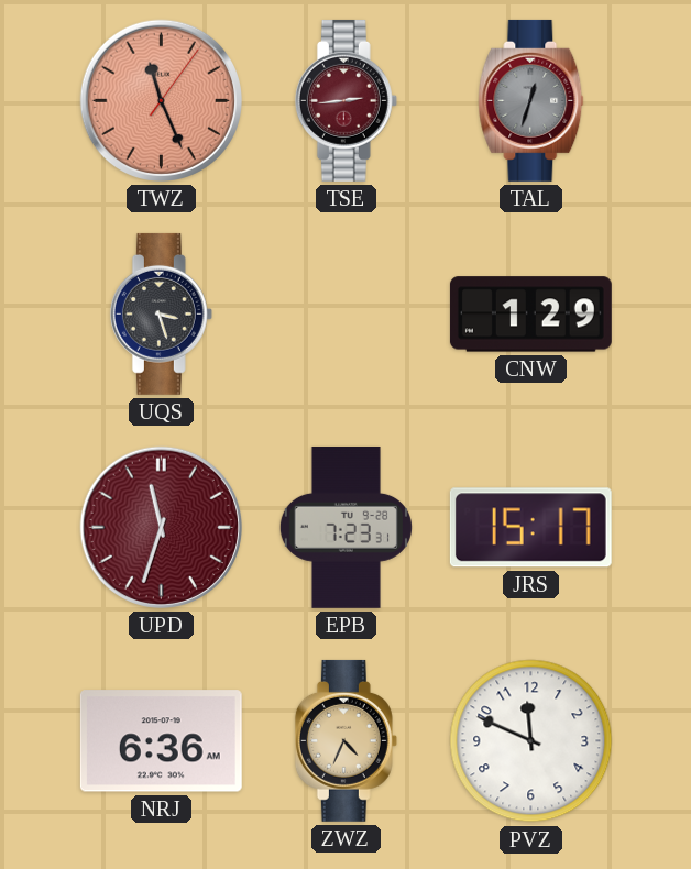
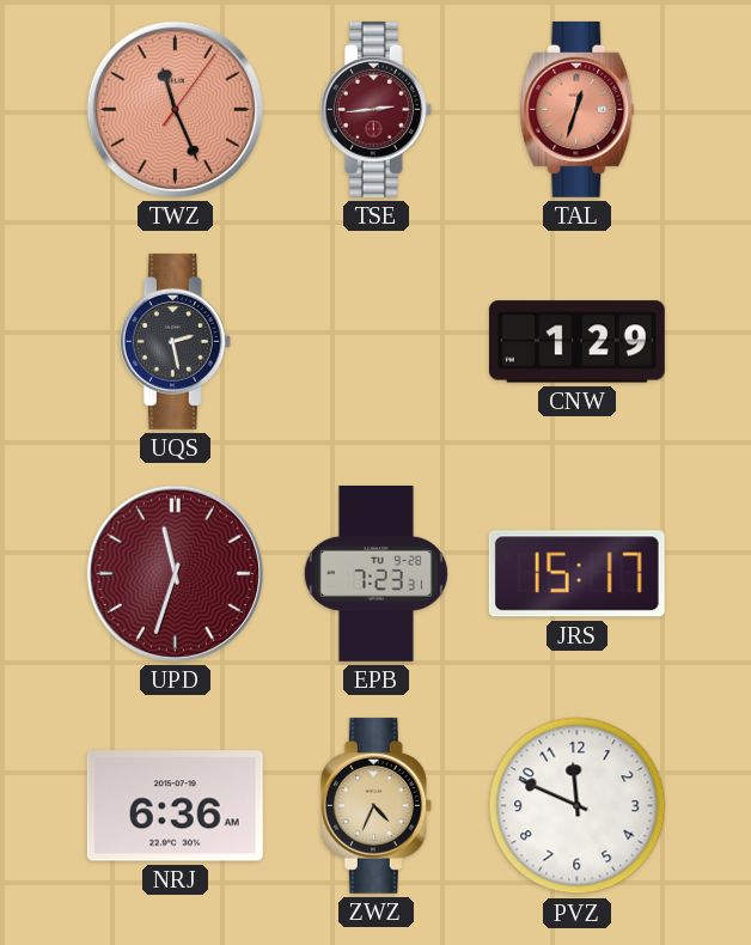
TAL dial: grey -> salmon (578, 109)
UQS: 3:27 -> 2:28 (175, 341)
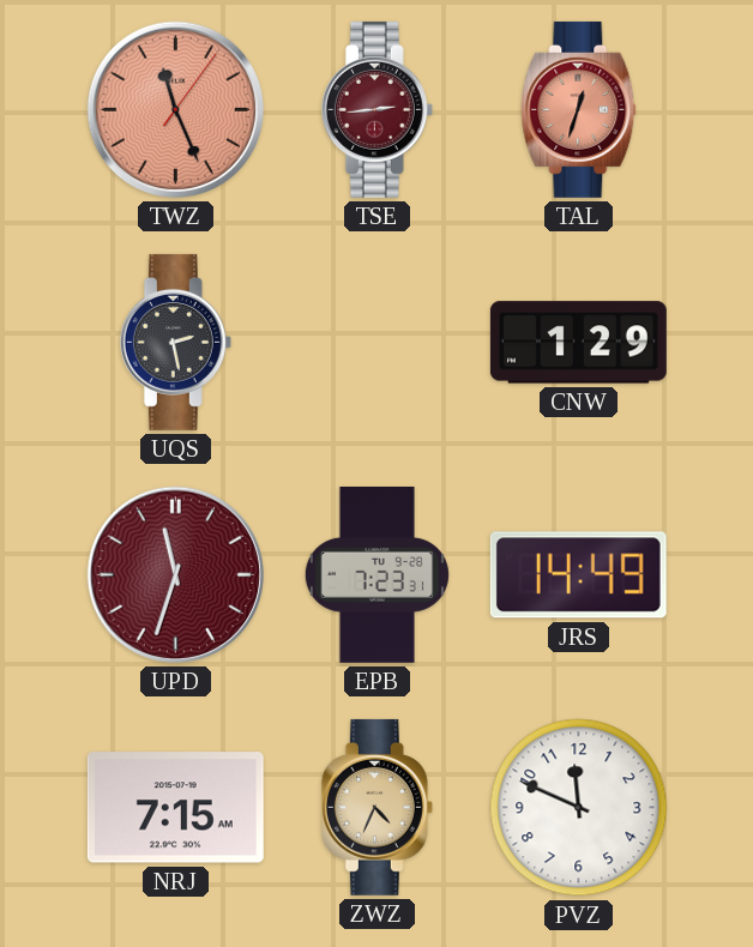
JRS: 15:17 -> 14:49 (578, 575)
NRJ: 6:36 -> 7:15 (175, 808)
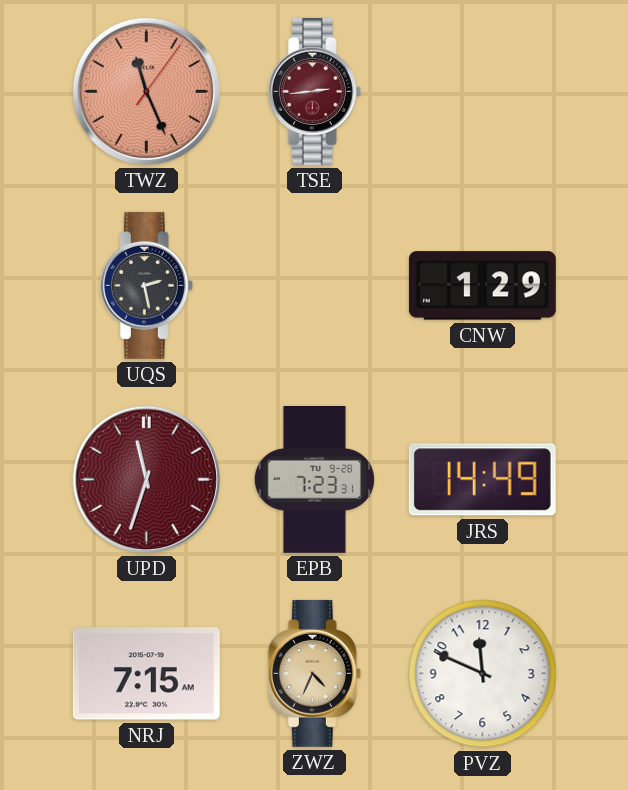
TAL: 12:33 -> none (579, 109)
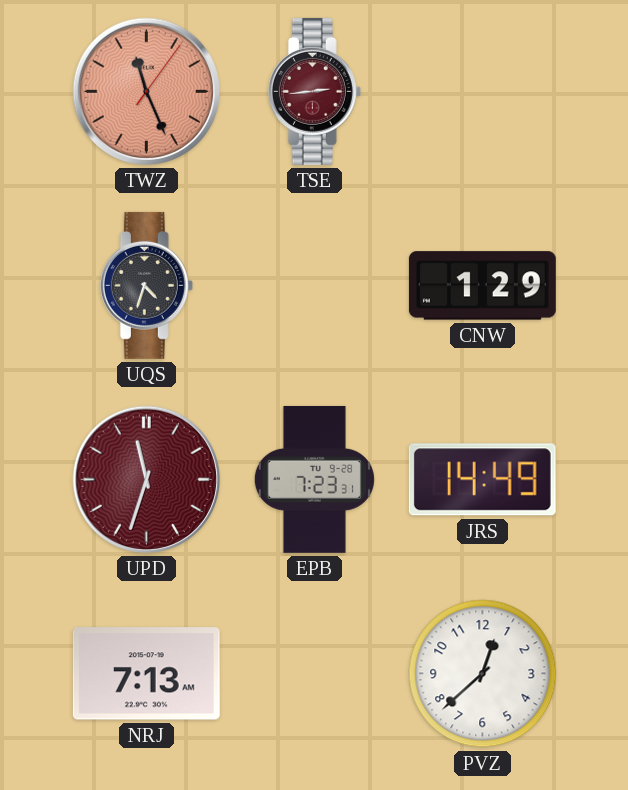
UQS: 2:28 -> 4:33 (146, 285)
NRJ: 7:15 -> 7:13 (146, 674)
ZWZ: 4:34 -> none (314, 673)
PVZ: 11:49 -> 12:38 (483, 674)
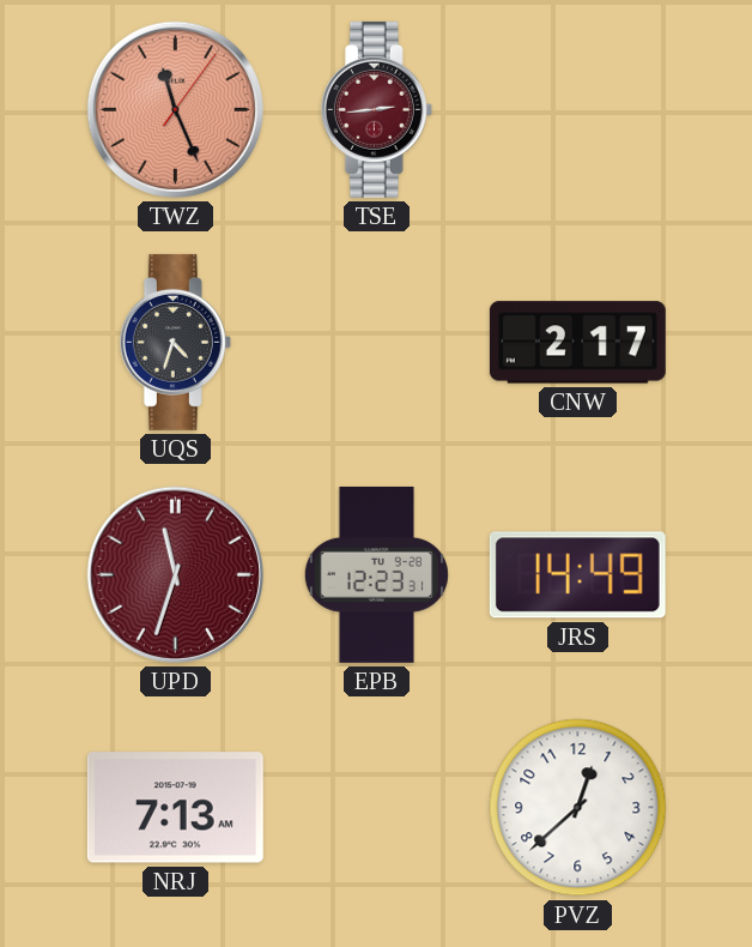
CNW: 1:29 -> 2:17 (577, 343)
EPB: 7:23 -> 12:23 (376, 574)
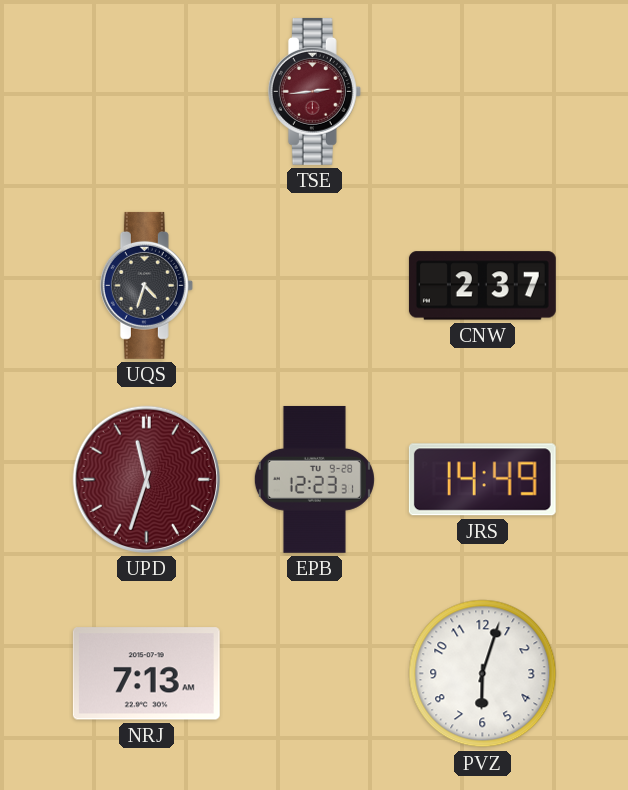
TWZ: 11:26 -> none (175, 109)
CNW: 2:17 -> 2:37 (482, 286)
PVZ: 12:38 -> 6:03 (483, 674)
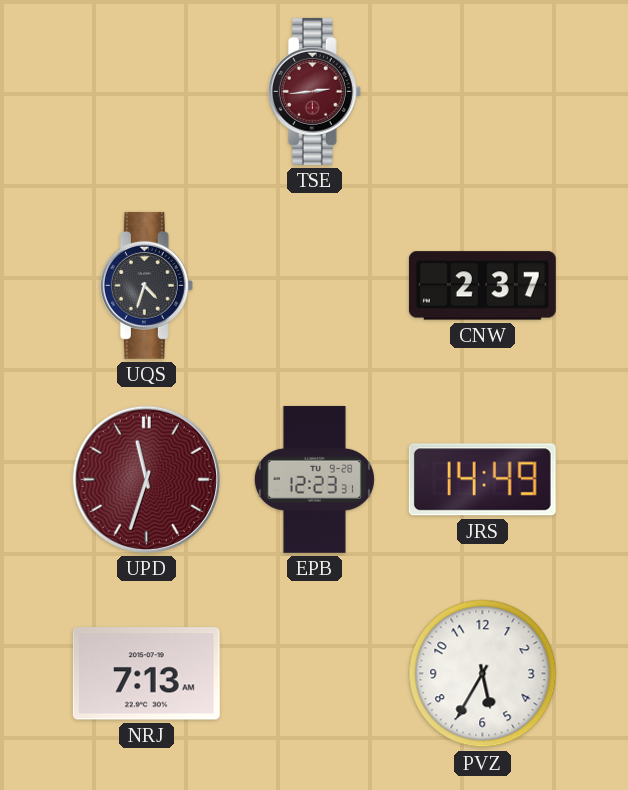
PVZ: 6:03 -> 5:35 (483, 674)
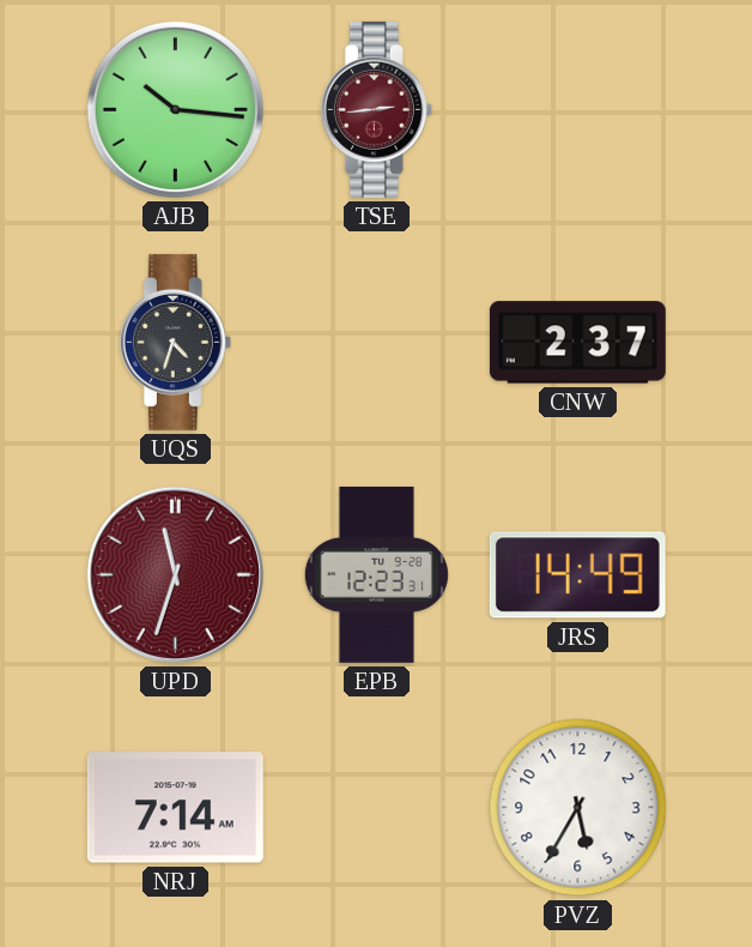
AJB: none -> 10:16 (175, 109)
NRJ: 7:13 -> 7:14 (175, 808)
